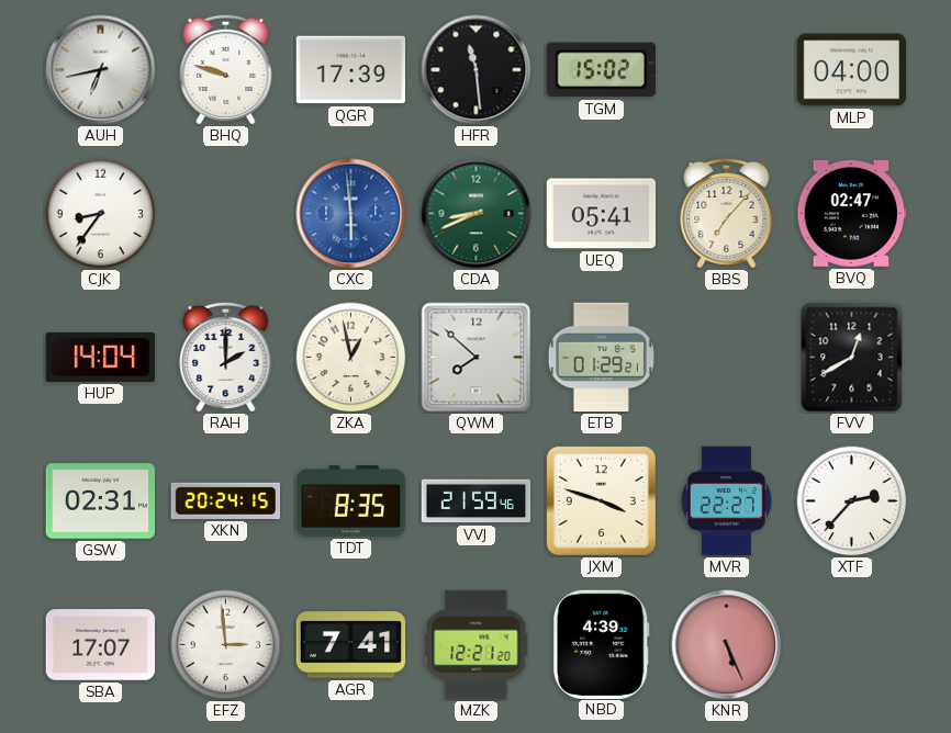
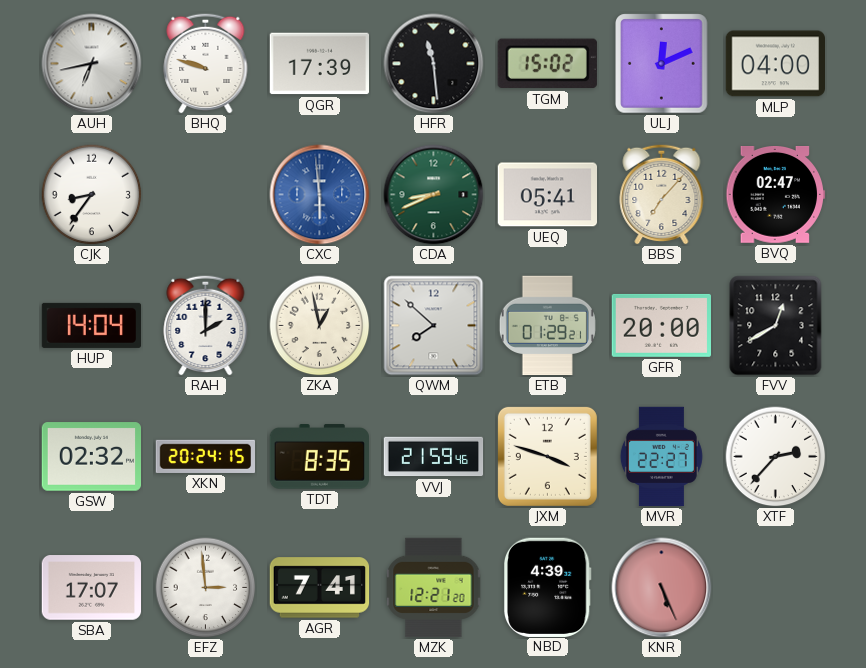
ULJ: none -> 12:11 (662, 64)
GFR: none -> 20:00 (661, 325)
GSW: 02:31 -> 02:32 (91, 457)
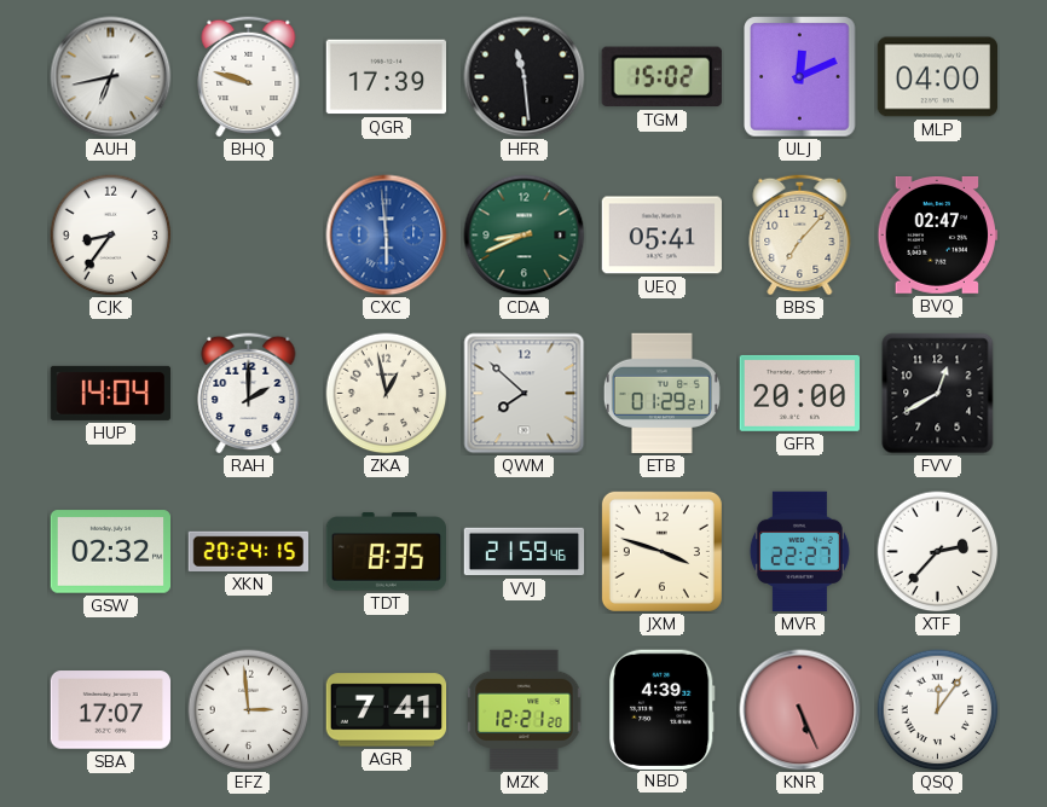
QSQ: none -> 12:06 (938, 710)
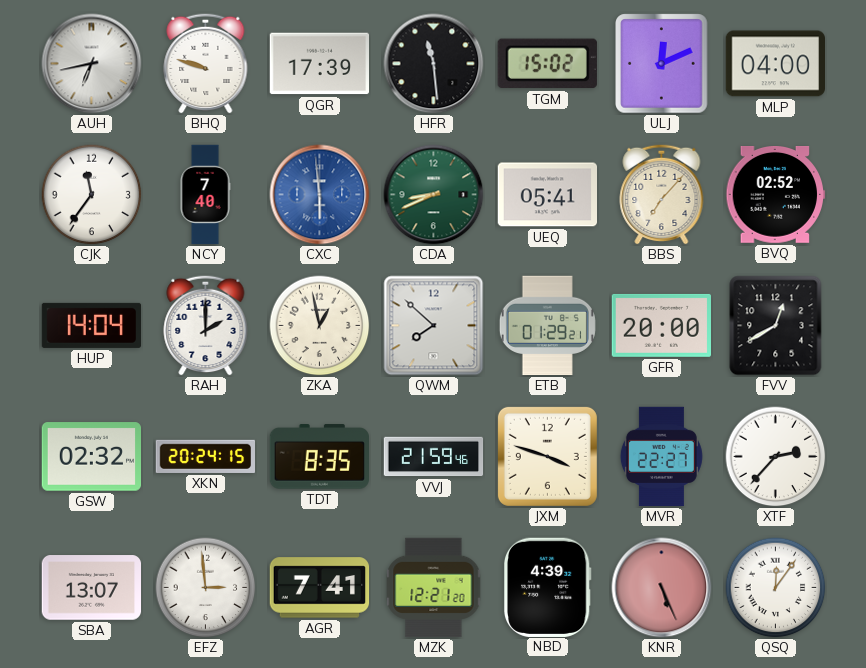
CJK: 8:36 -> 11:36 (92, 195)
NCY: none -> 7:40 (205, 195)
BVQ: 02:47 -> 02:52 (776, 195)
SBA: 17:07 -> 13:07 (92, 588)
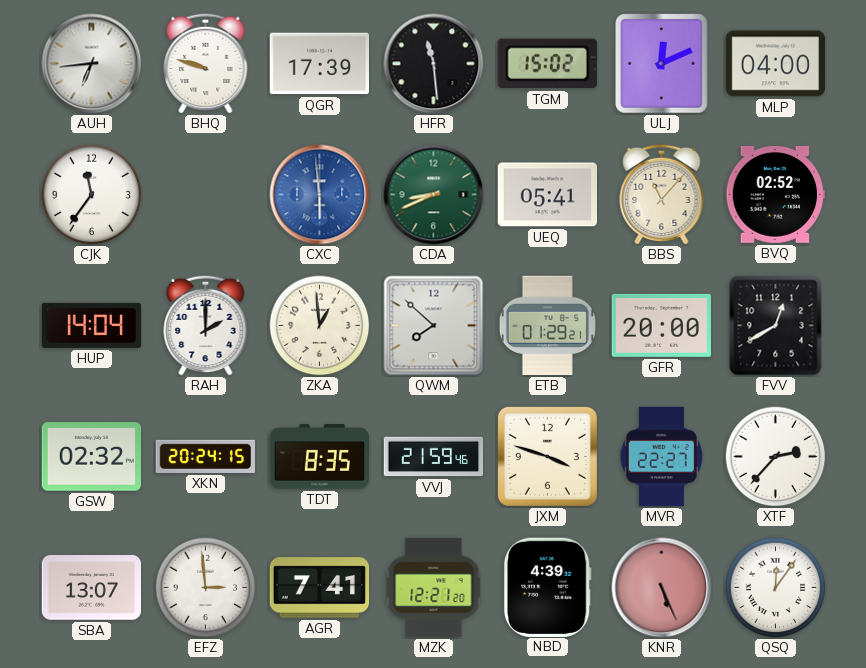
AUH: 6:43 -> 6:44 (92, 64)
NCY: 7:40 -> none (205, 195)
BBS: 7:07 -> 11:07 (662, 194)
ZKA: 12:58 -> 12:59 (320, 326)
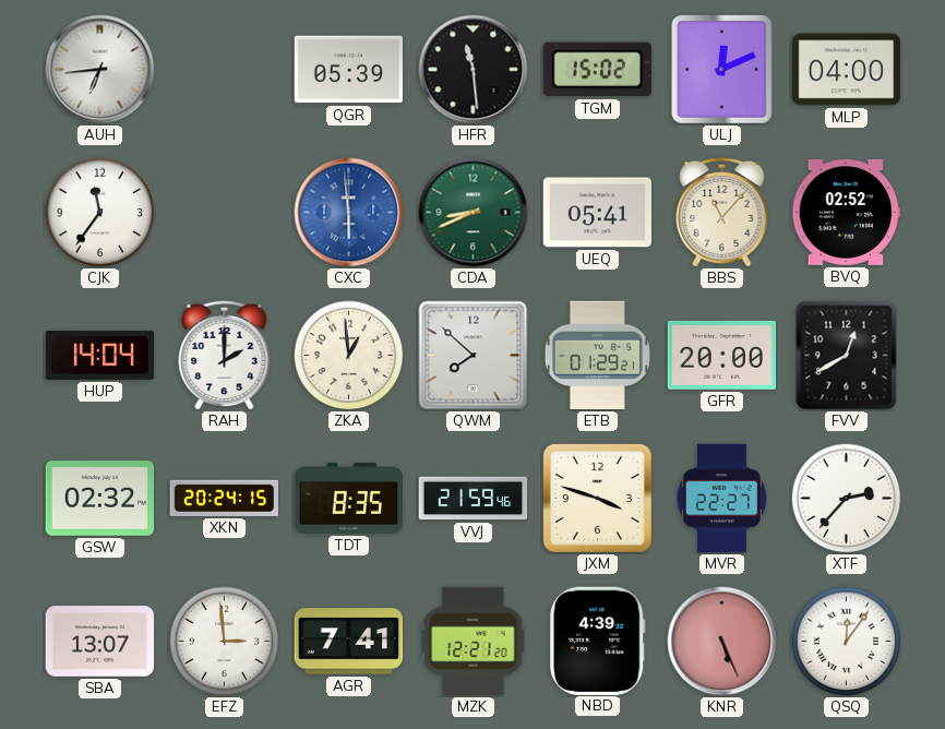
BHQ: 9:48 -> none (206, 63)
QGR: 17:39 -> 05:39 (348, 70)
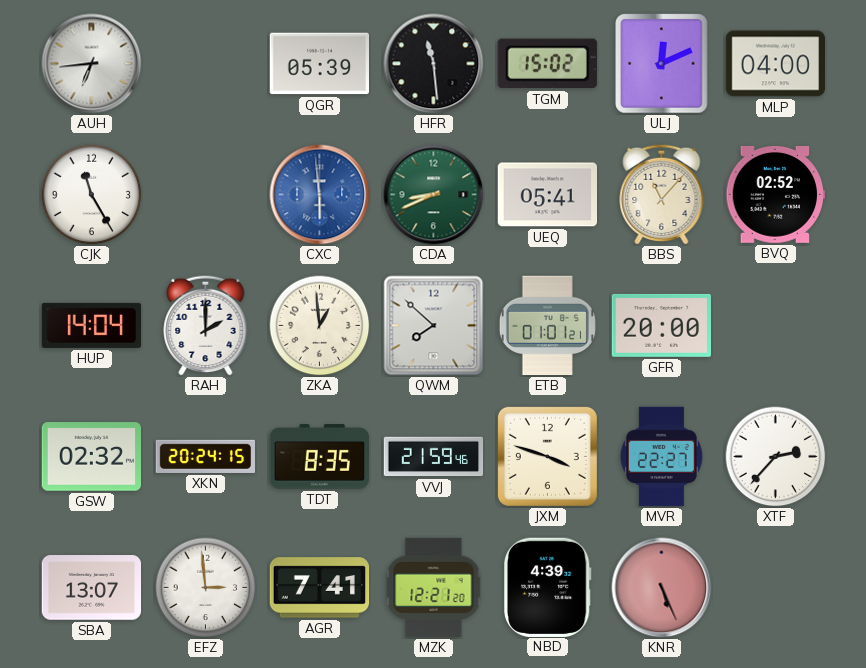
CJK: 11:36 -> 11:25 (92, 195)
ETB: 01:29 -> 01:01 (547, 326)
FVV: 12:40 -> none (847, 356)
QSQ: 12:06 -> none (847, 642)
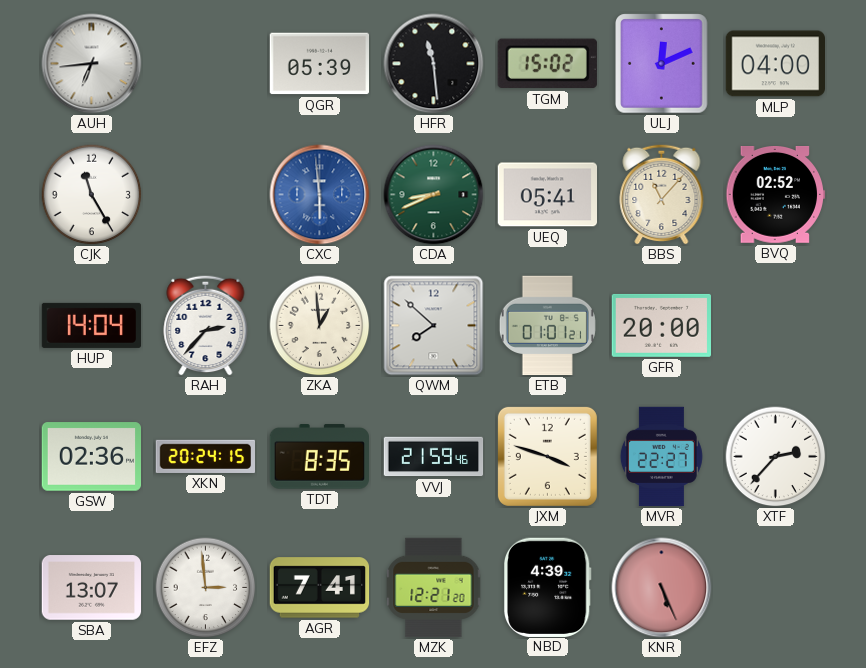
RAH: 2:00 -> 2:37 (206, 325)
GSW: 02:32 -> 02:36 (91, 457)
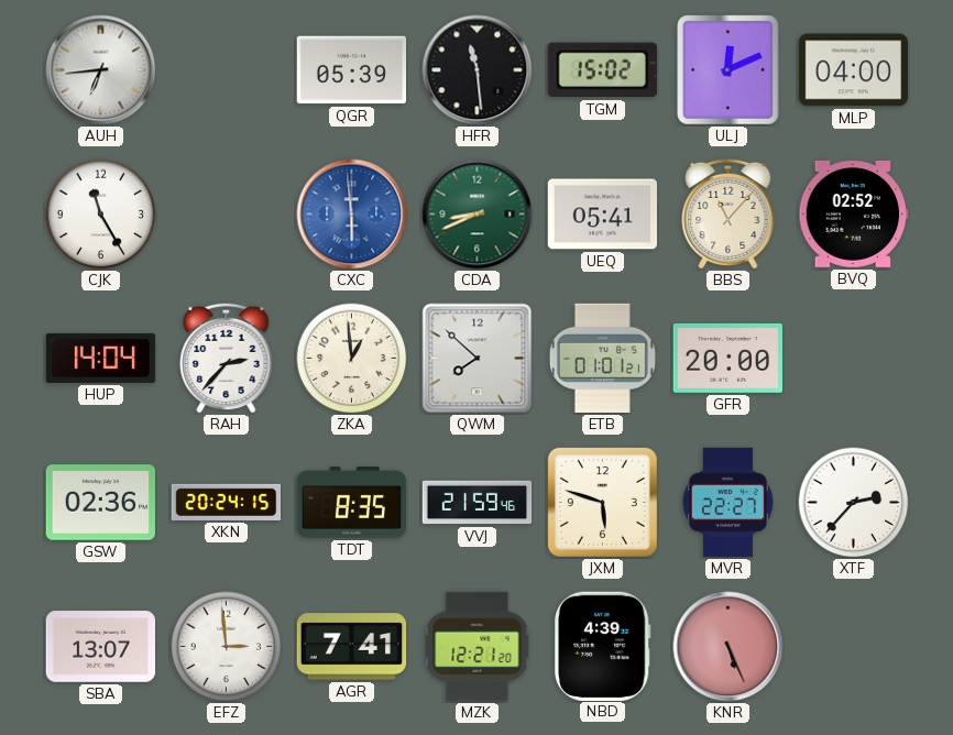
JXM: 3:48 -> 5:48 (602, 502)
